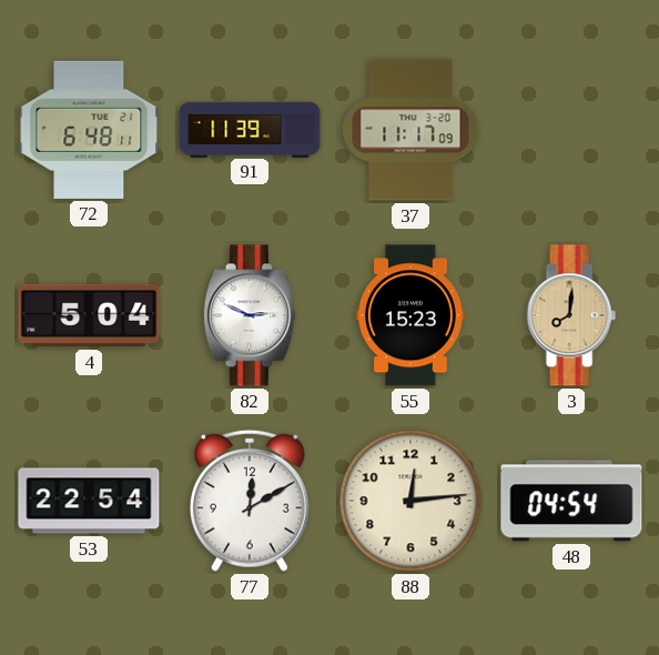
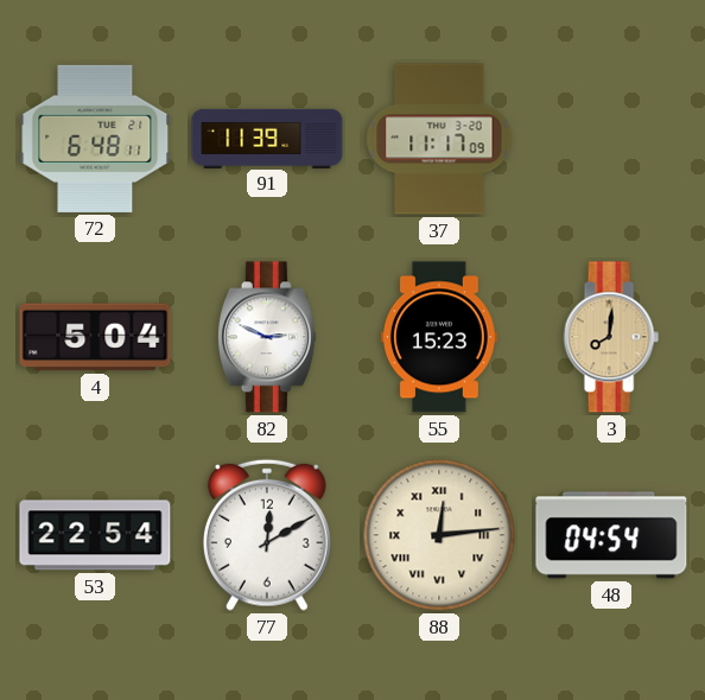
88 numerals: Arabic -> Roman (439, 535)
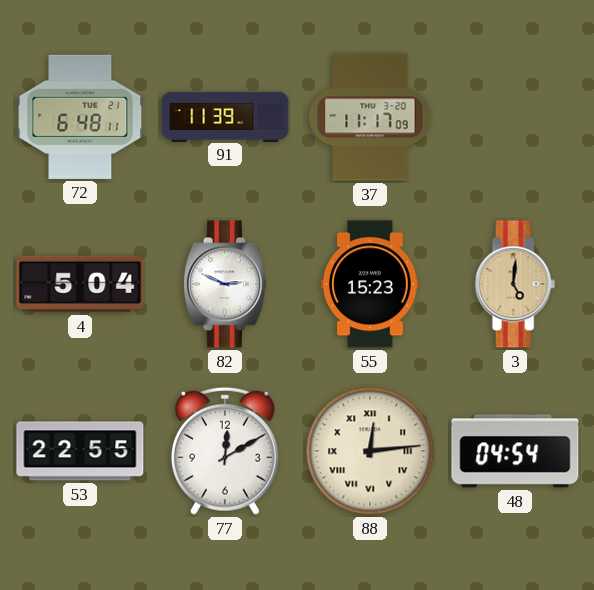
3: 8:01 -> 5:01 (515, 284)
53: 22:54 -> 22:55 (80, 451)
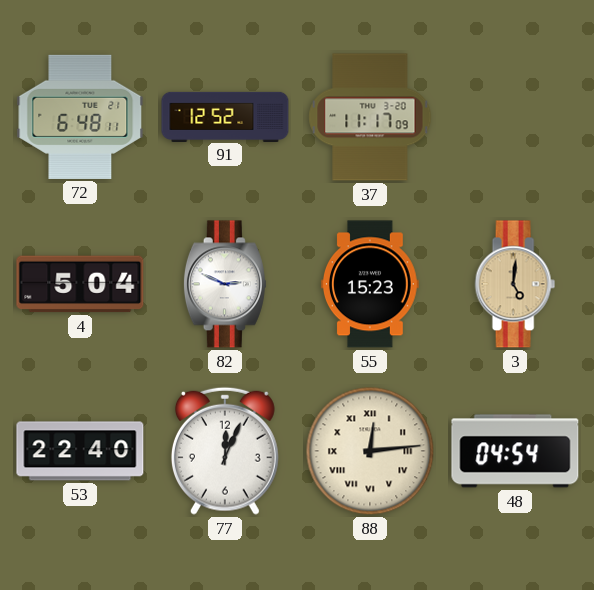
91: 11:39 -> 12:52 (225, 116)
53: 22:55 -> 22:40 (80, 451)
77: 12:10 -> 12:04 (225, 451)
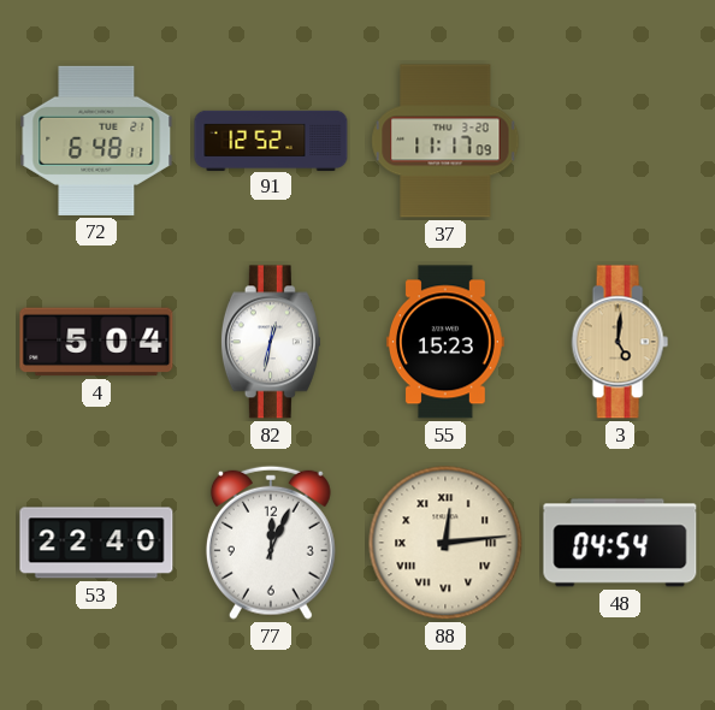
82: 2:49 -> 12:32 (271, 342)
